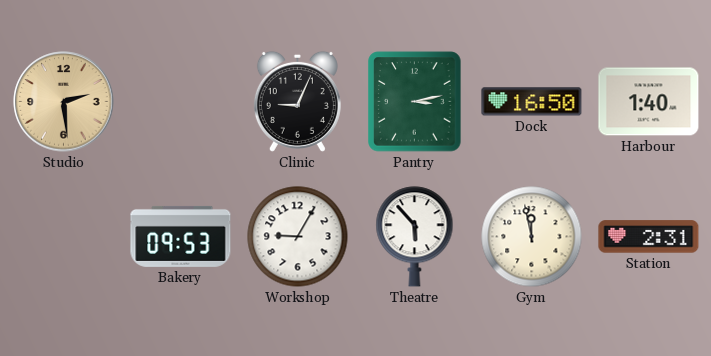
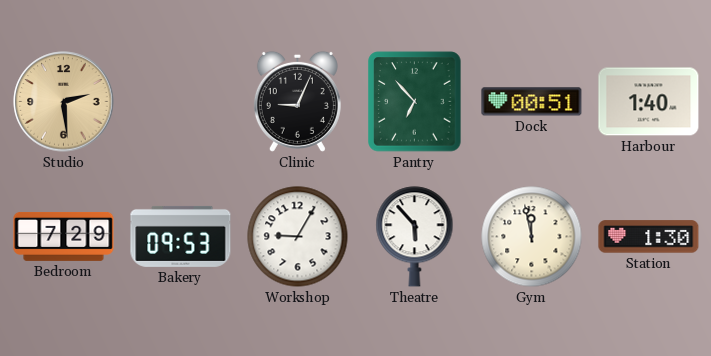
Pantry: 3:13 -> 6:53 (415, 102)
Dock: 16:50 -> 00:51 (532, 102)
Bedroom: none -> 7:29 (64, 236)
Station: 2:31 -> 1:30 (649, 237)
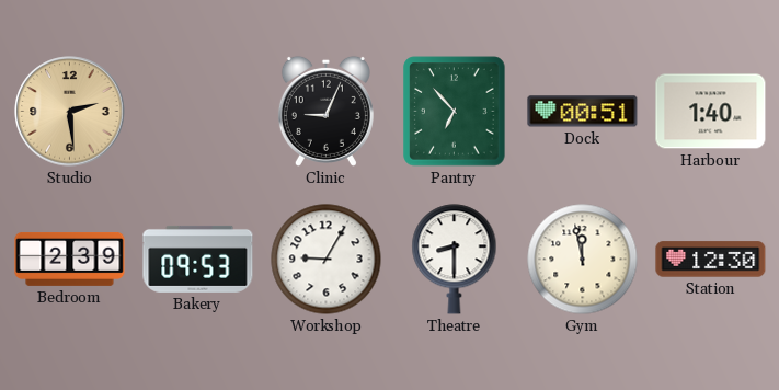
Bedroom: 7:29 -> 2:39 (70, 259)
Theatre: 5:53 -> 8:30 (455, 260)
Station: 1:30 -> 12:30 (711, 260)
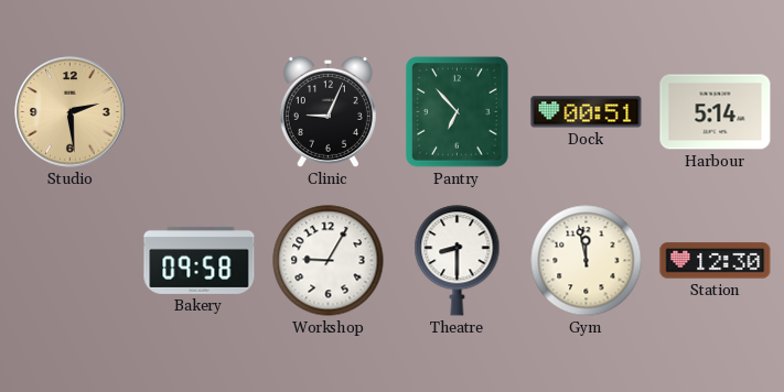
Harbour: 1:40 -> 5:14 (716, 112)
Bedroom: 2:39 -> none (70, 259)
Bakery: 09:53 -> 09:58 (200, 260)
